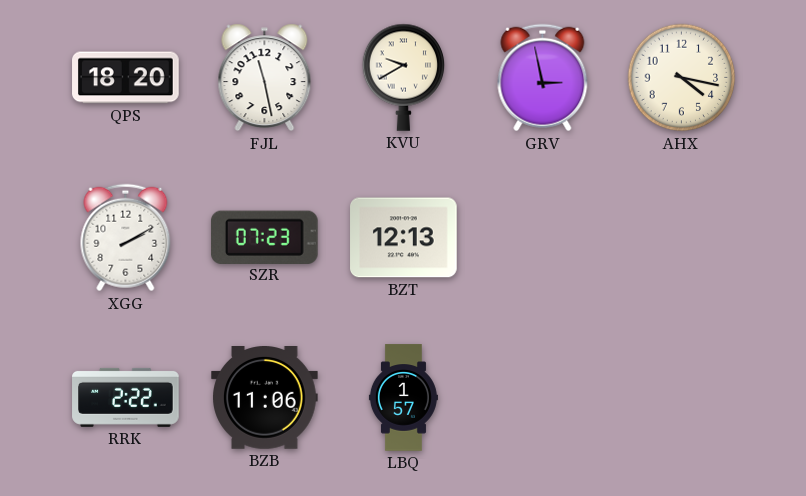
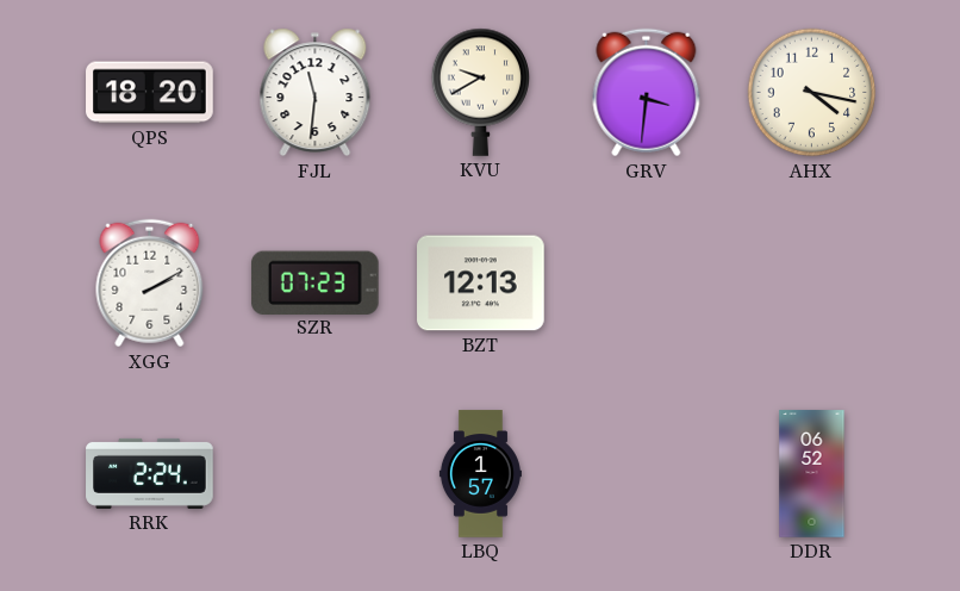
FJL: 11:28 -> 11:31 (316, 93)
GRV: 2:58 -> 3:31 (647, 93)
RRK: 2:22 -> 2:24 (150, 473)
BZB: 11:06 -> none (265, 398)
DDR: none -> 06:52 (812, 474)
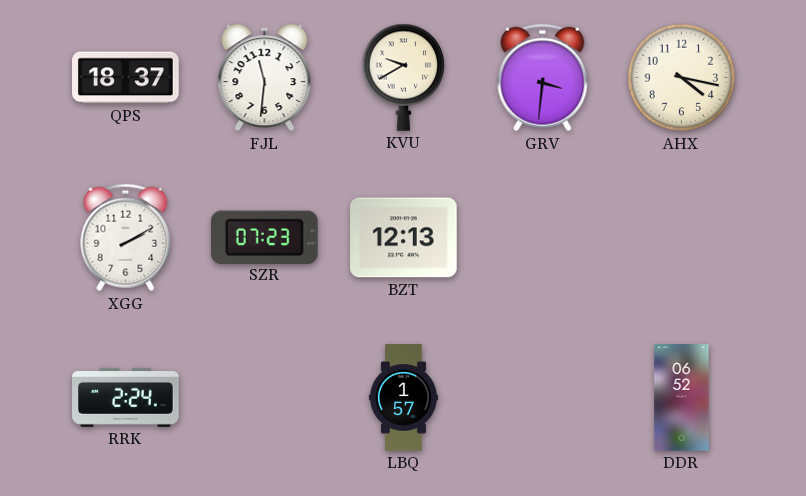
QPS: 18:20 -> 18:37 (126, 78)
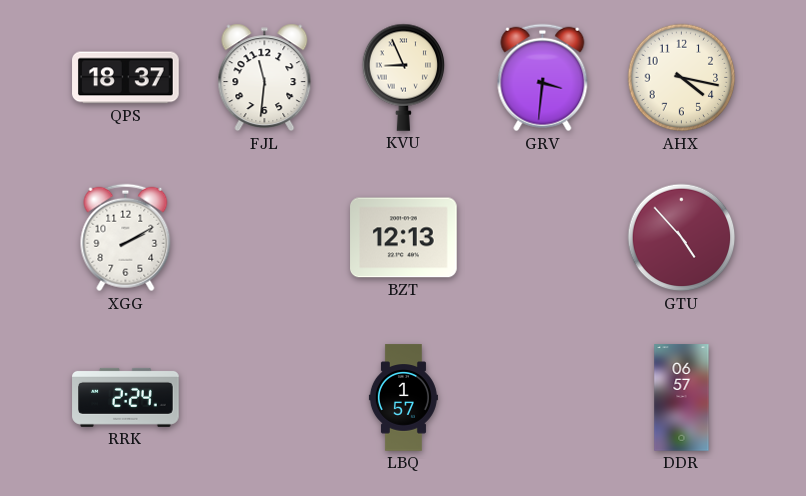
KVU: 9:40 -> 8:56 (404, 77)
SZR: 07:23 -> none (264, 237)
GTU: none -> 4:53 (682, 238)
DDR: 06:52 -> 06:57 (682, 398)
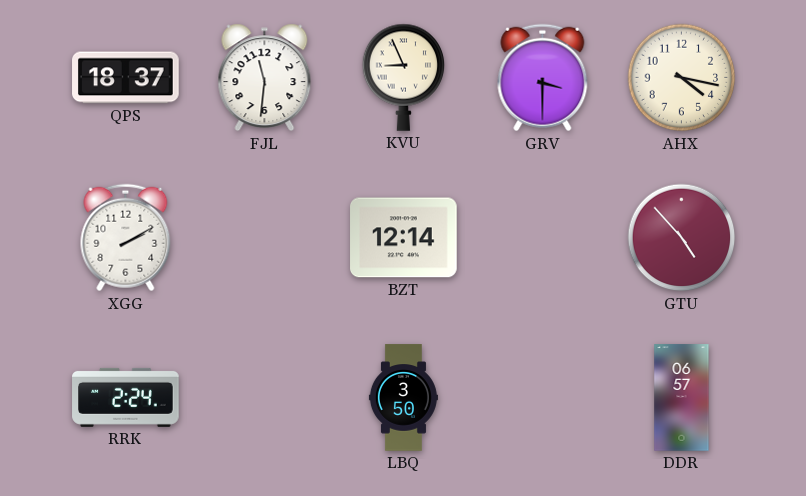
GRV: 3:31 -> 3:30 (543, 78)
BZT: 12:13 -> 12:14 (404, 238)
LBQ: 1:57 -> 3:50 (403, 398)
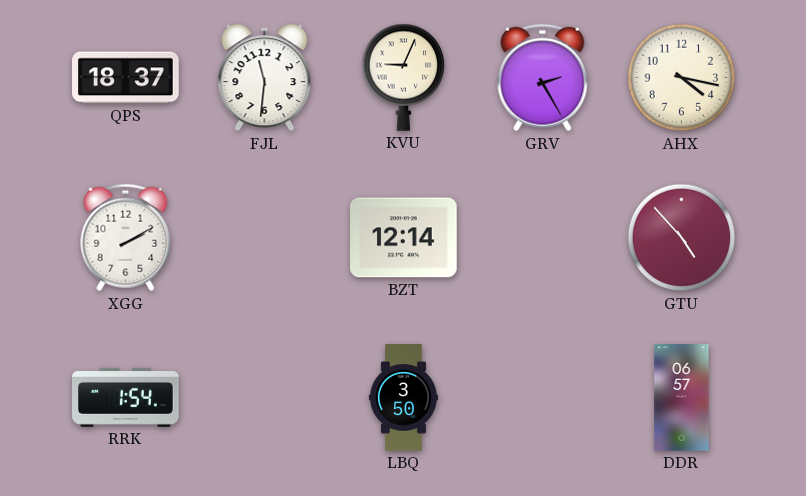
KVU: 8:56 -> 9:04 (404, 77)
GRV: 3:30 -> 2:25 (543, 78)
RRK: 2:24 -> 1:54 (126, 397)
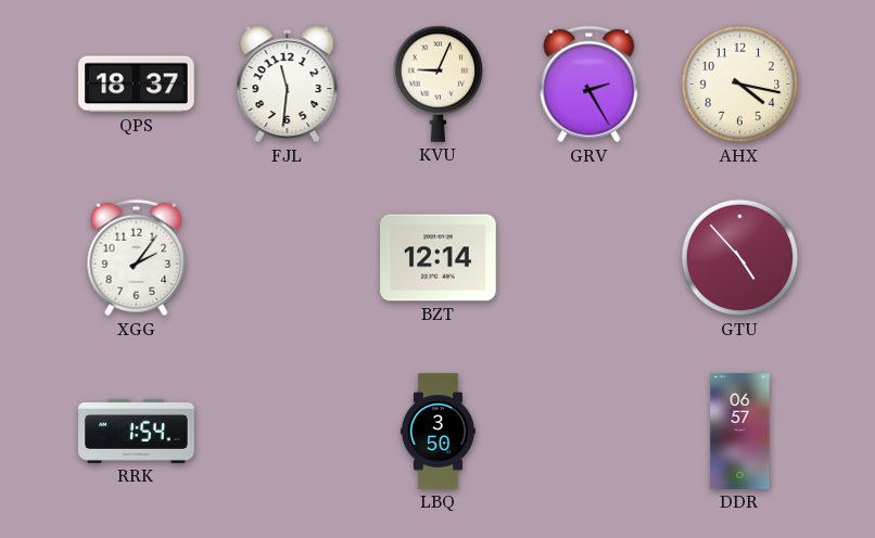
XGG: 2:10 -> 2:06 (137, 258)
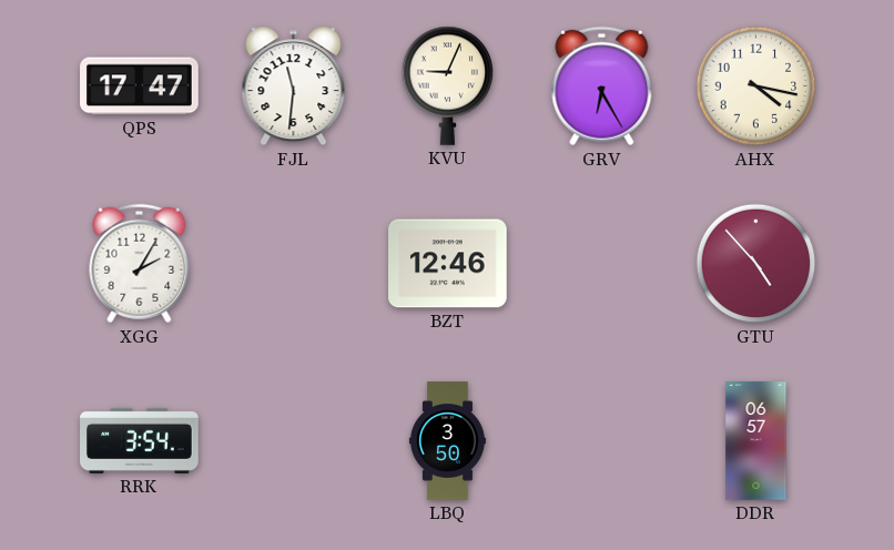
QPS: 18:37 -> 17:47 (140, 86)
GRV: 2:25 -> 6:25 (602, 86)
XGG: 2:06 -> 2:05 (140, 264)
BZT: 12:14 -> 12:46 (448, 264)
RRK: 1:54 -> 3:54 (140, 440)
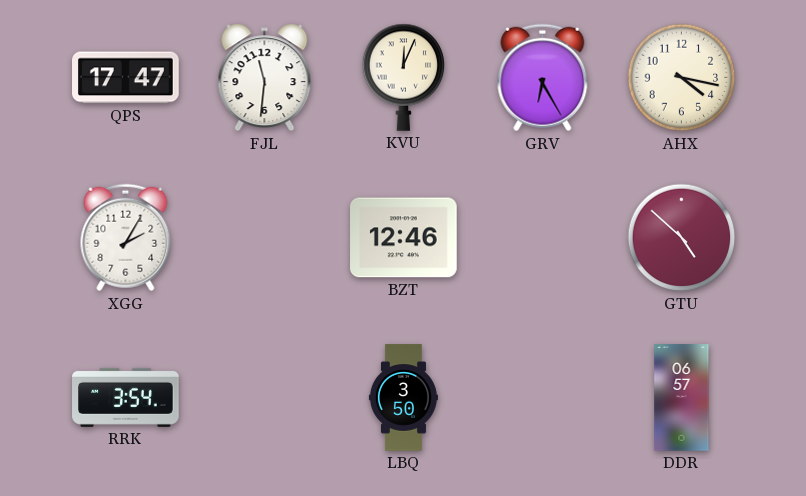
KVU: 9:04 -> 12:04 (404, 77)
GTU: 4:53 -> 4:52 (682, 238)
